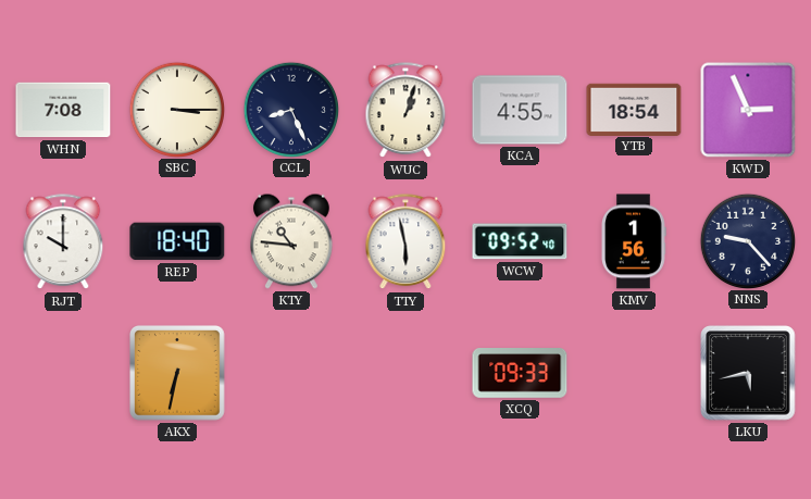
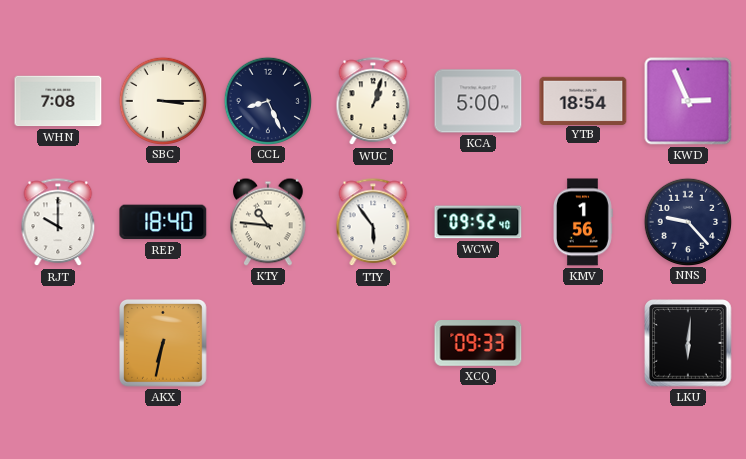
KCA: 4:55 -> 5:00 (478, 101)
TTY: 5:58 -> 5:54 (373, 223)
LKU: 5:43 -> 6:01 (688, 343)
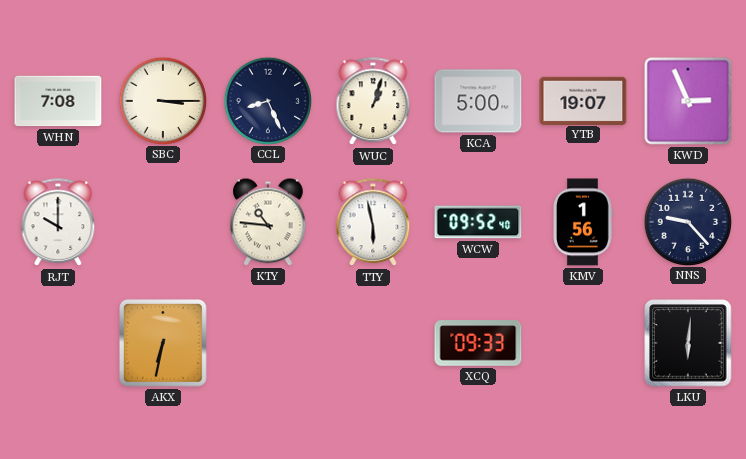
YTB: 18:54 -> 19:07 (583, 100)
REP: 18:40 -> none (163, 222)
TTY: 5:54 -> 5:58 (373, 223)
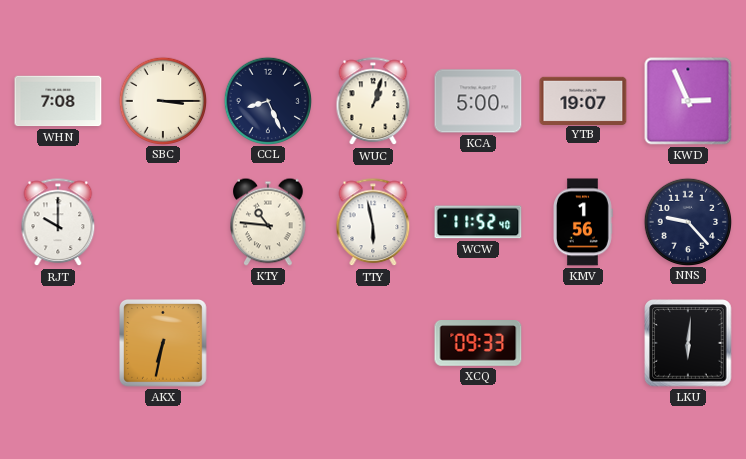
WCW: 09:52 -> 11:52 (478, 222)
